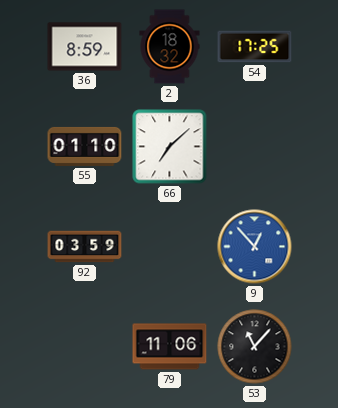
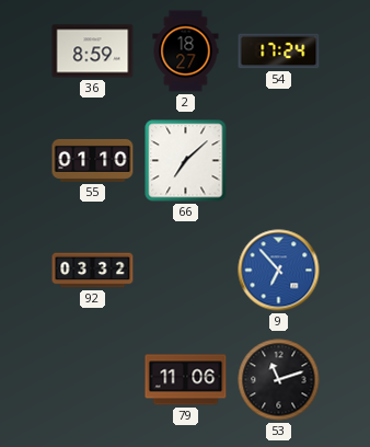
2: 18:32 -> 18:27 (186, 51)
54: 17:25 -> 17:24 (279, 51)
92: 03:59 -> 03:32 (93, 271)
9: 12:53 -> 6:53 (279, 271)
53: 11:07 -> 11:12 (279, 380)
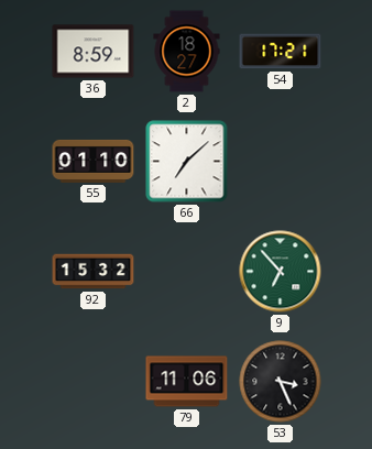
54: 17:24 -> 17:21 (281, 52)
92: 03:32 -> 15:32 (94, 272)
9 dial: blue -> green (281, 272)
53: 11:12 -> 3:26 (281, 382)
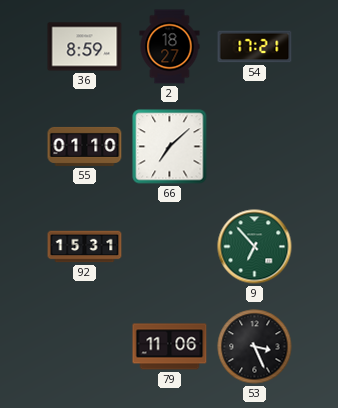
92: 15:32 -> 15:31 (85, 247)
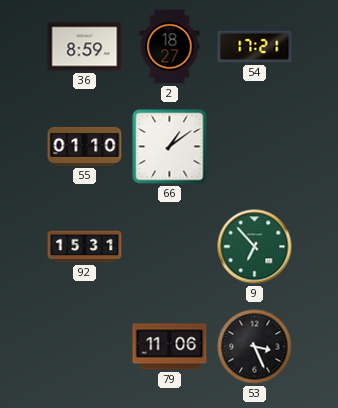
66: 7:08 -> 1:09 (170, 147)
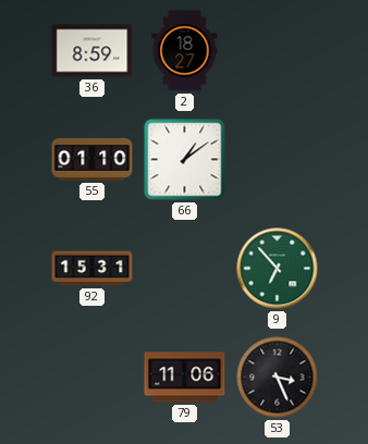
54: 17:21 -> none (255, 47)
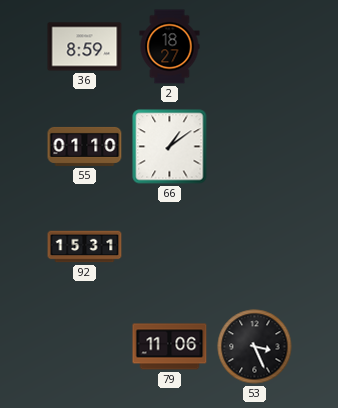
9: 6:53 -> none (278, 269)
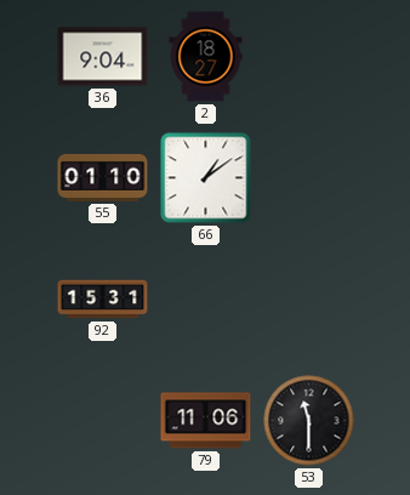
36: 8:59 -> 9:04 (103, 57)
53: 3:26 -> 11:30 (309, 421)
